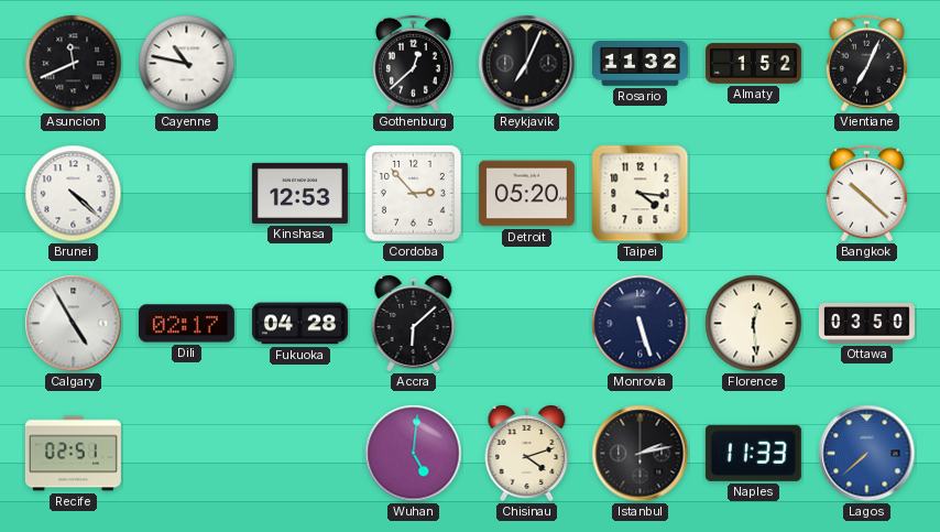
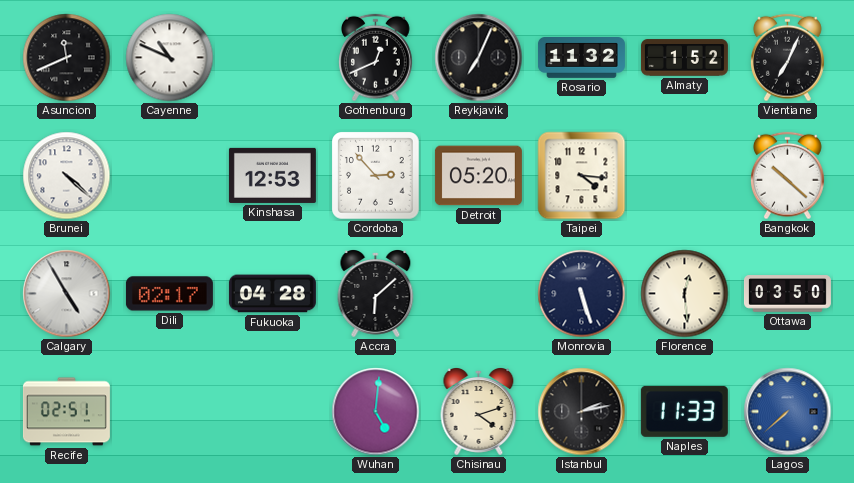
Cayenne: 10:47 -> 10:49 (170, 58)
Gothenburg: 12:38 -> 12:41 (376, 58)
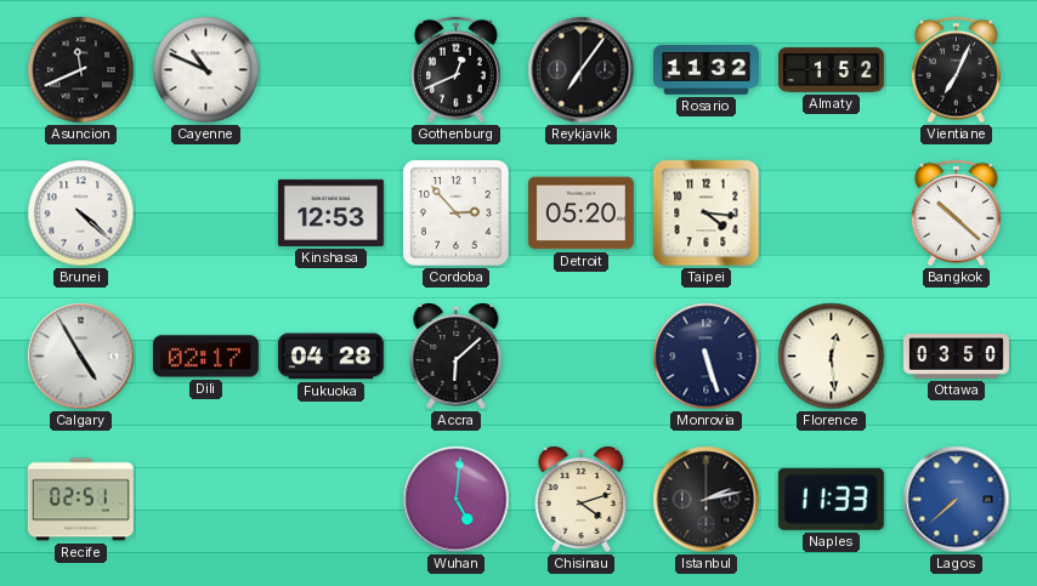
Reykjavik: 7:04 -> 7:06 (582, 70)
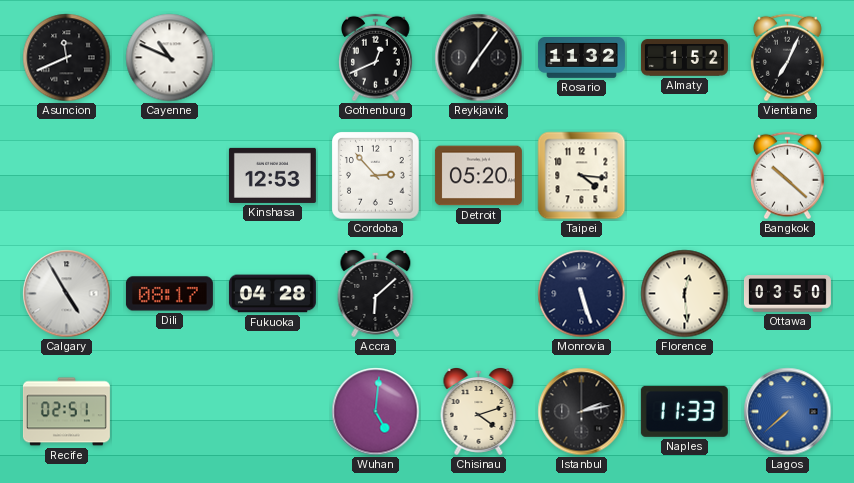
Brunei: 4:22 -> none (81, 214)
Dili: 02:17 -> 08:17 (169, 294)
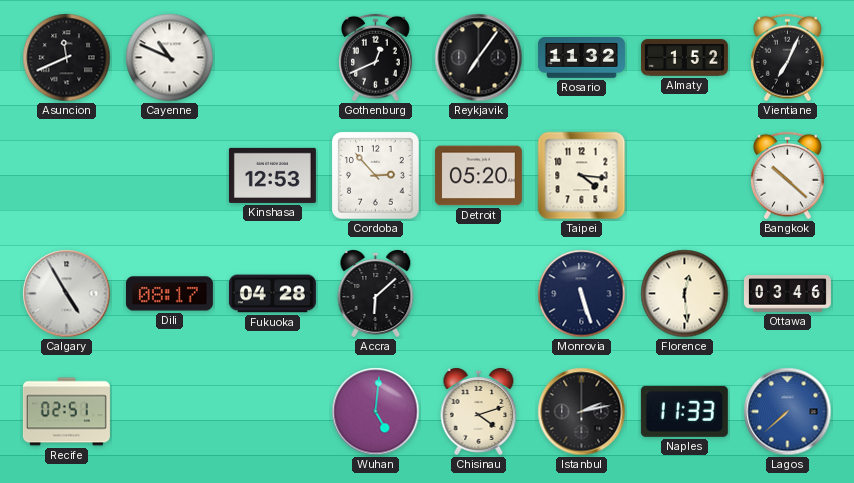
Ottawa: 03:50 -> 03:46 (787, 294)
